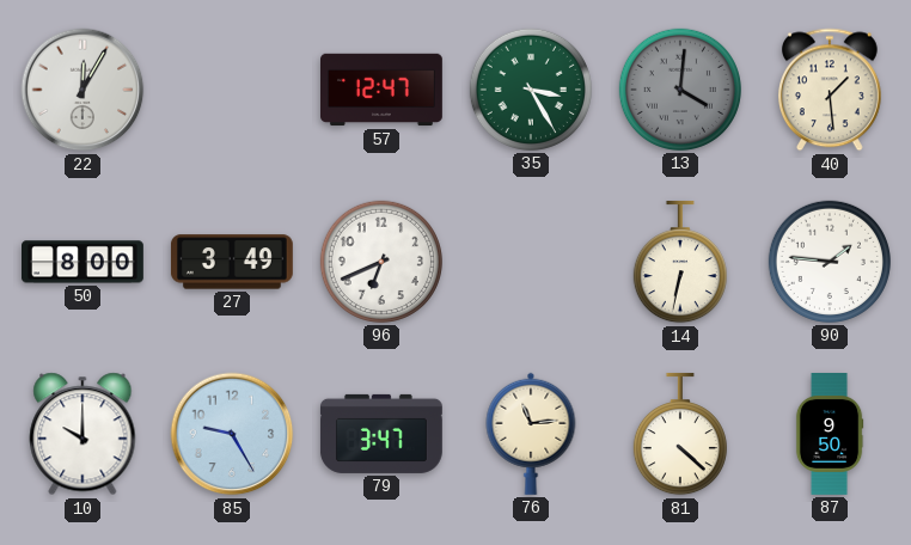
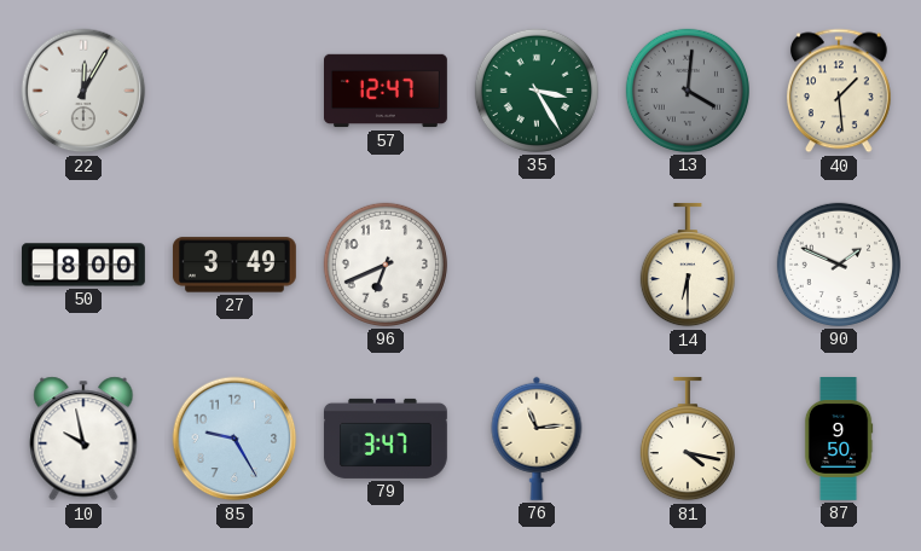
14: 6:32 -> 6:30 (688, 265)
90: 1:46 -> 1:49 (839, 265)
10: 10:00 -> 9:58 (83, 439)
81: 4:22 -> 4:17 (688, 439)
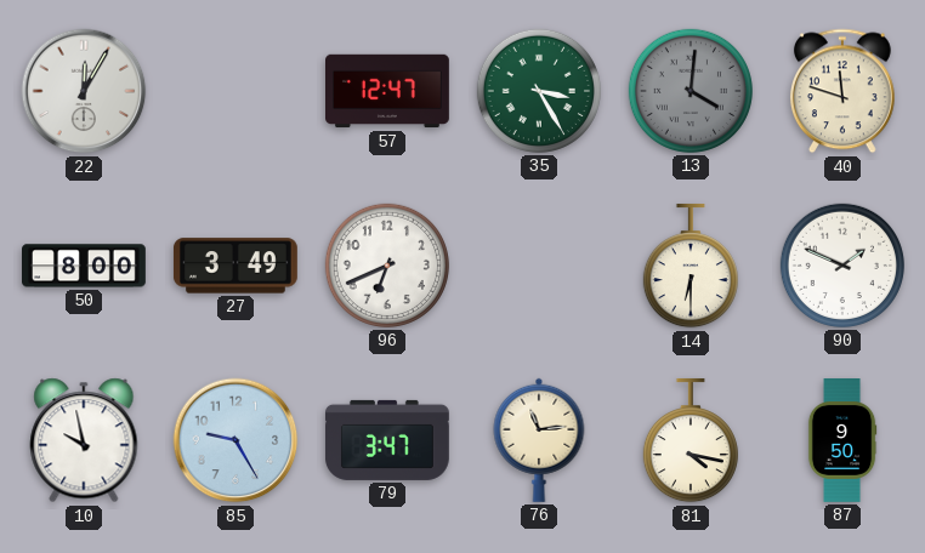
40: 1:29 -> 11:48 (842, 91)
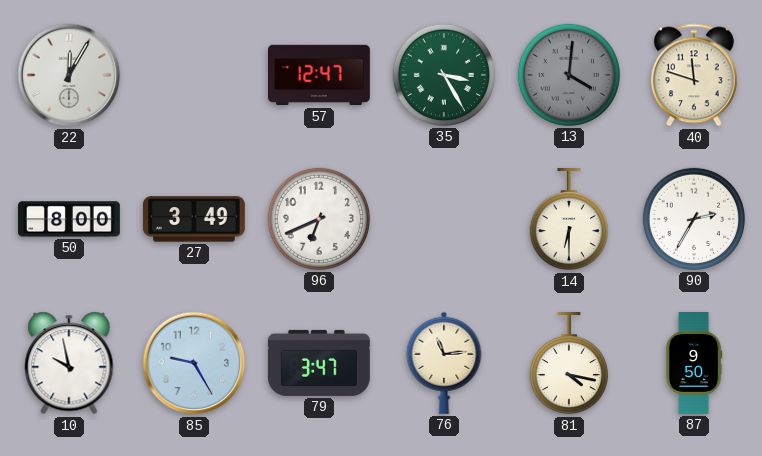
90: 1:49 -> 2:35 (694, 219)
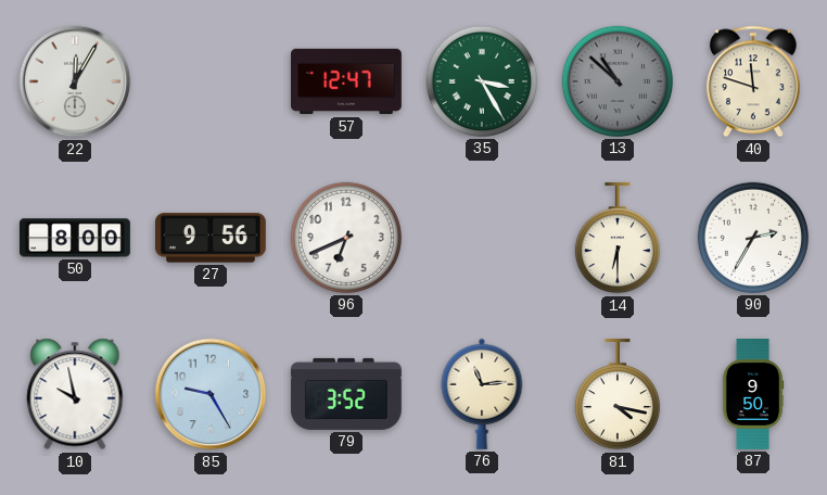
13: 4:01 -> 10:52 (618, 81)
27: 3:49 -> 9:56 (211, 238)
79: 3:47 -> 3:52 (346, 394)
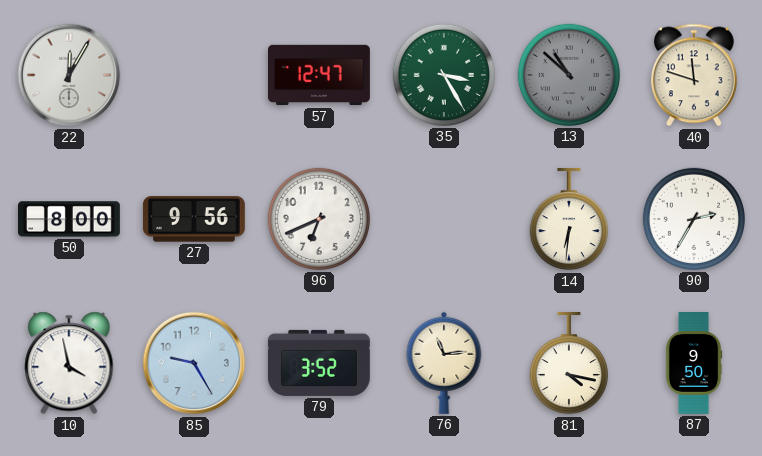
14: 6:30 -> 6:31 (569, 219)
10: 9:58 -> 3:58 (69, 363)
